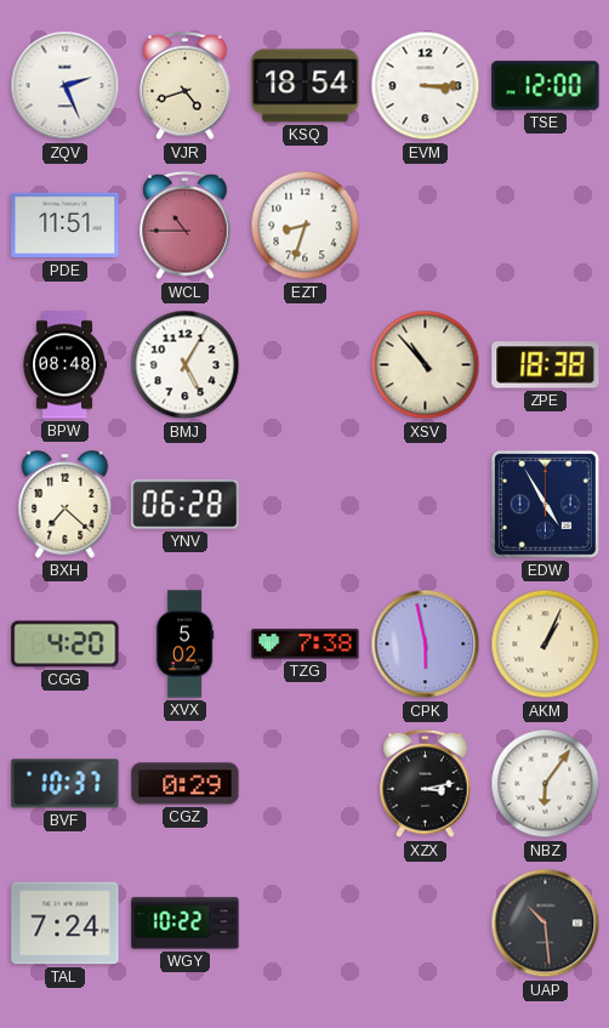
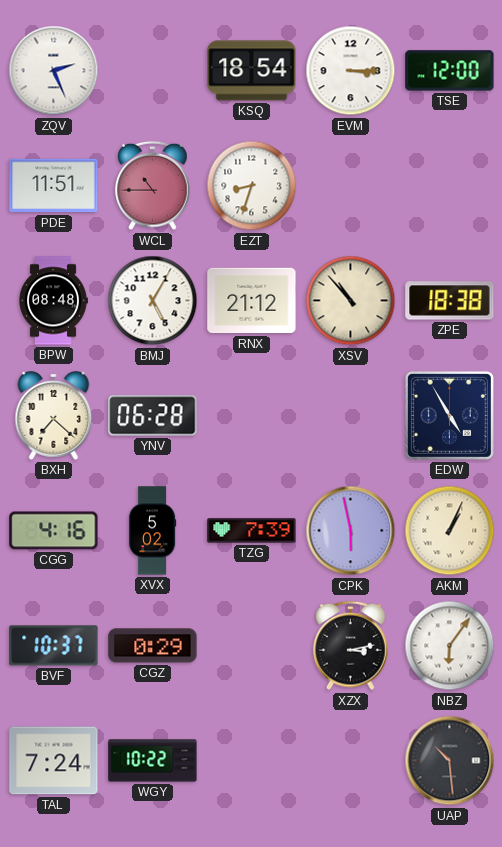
VJR: 4:42 -> none (186, 86)
RNX: none -> 21:12 (252, 301)
CGG: 4:20 -> 4:16 (54, 531)
TZG: 7:38 -> 7:39 (252, 531)
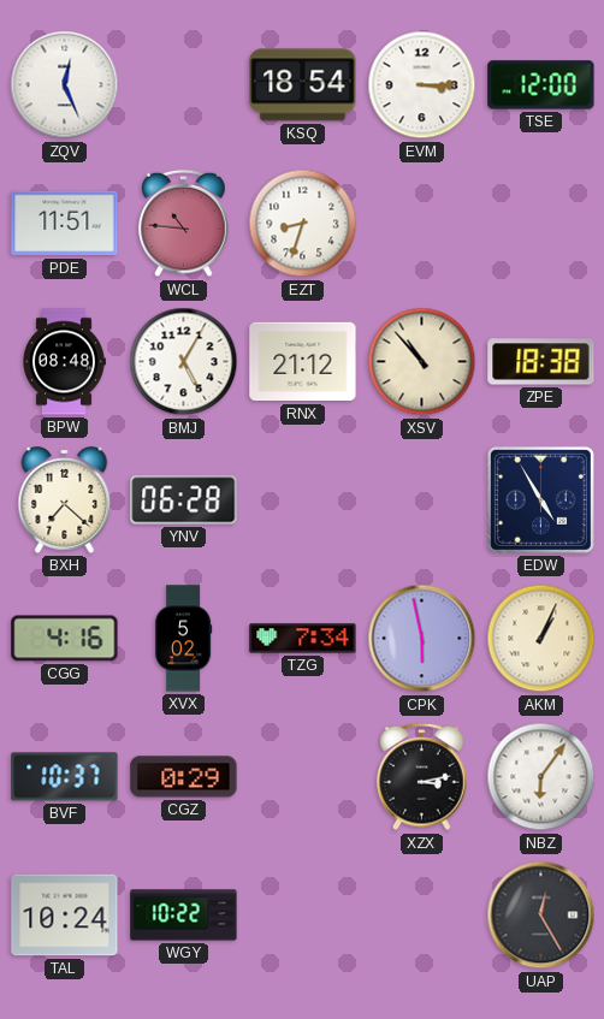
ZQV: 2:26 -> 12:26 (65, 85)
WCL: 10:45 -> 10:46 (184, 224)
TZG: 7:39 -> 7:34 (303, 639)
TAL: 7:24 -> 10:24 (65, 916)
UAP: 10:29 -> 12:25 (541, 916)
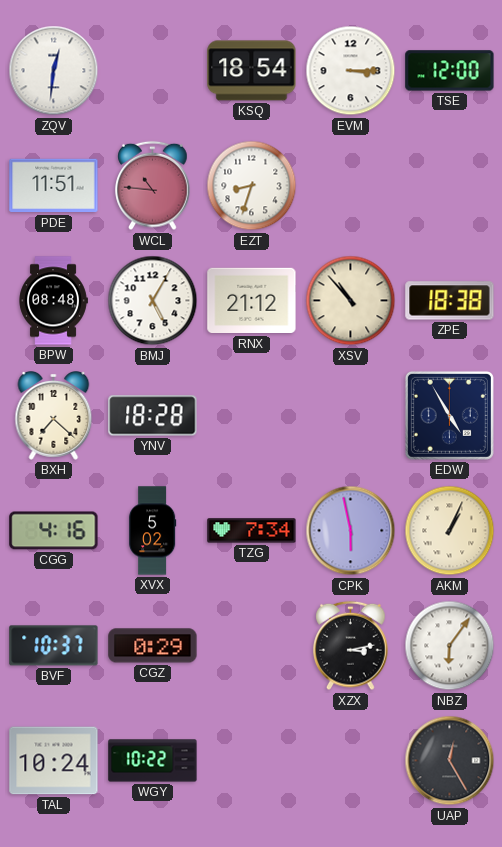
ZQV: 12:26 -> 12:31 (54, 71)
YNV: 06:28 -> 18:28 (153, 416)
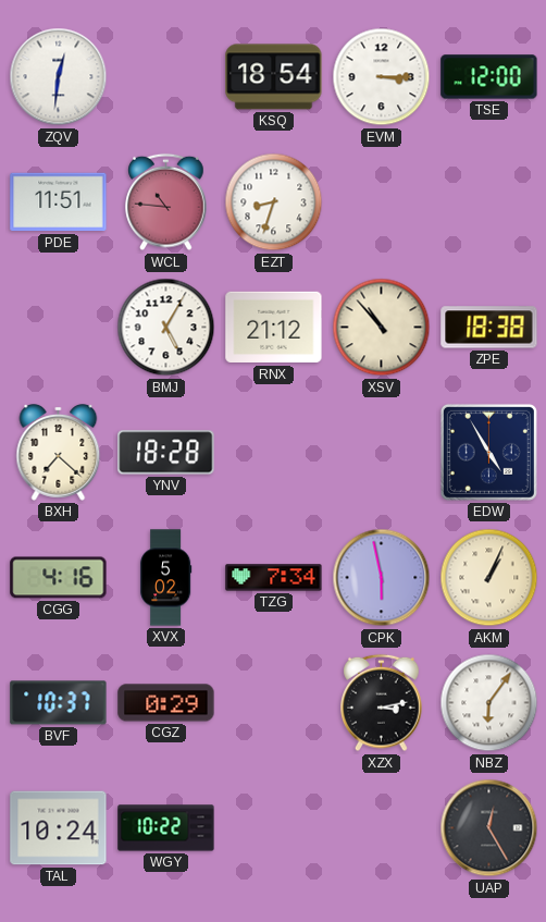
BPW: 08:48 -> none (53, 301)
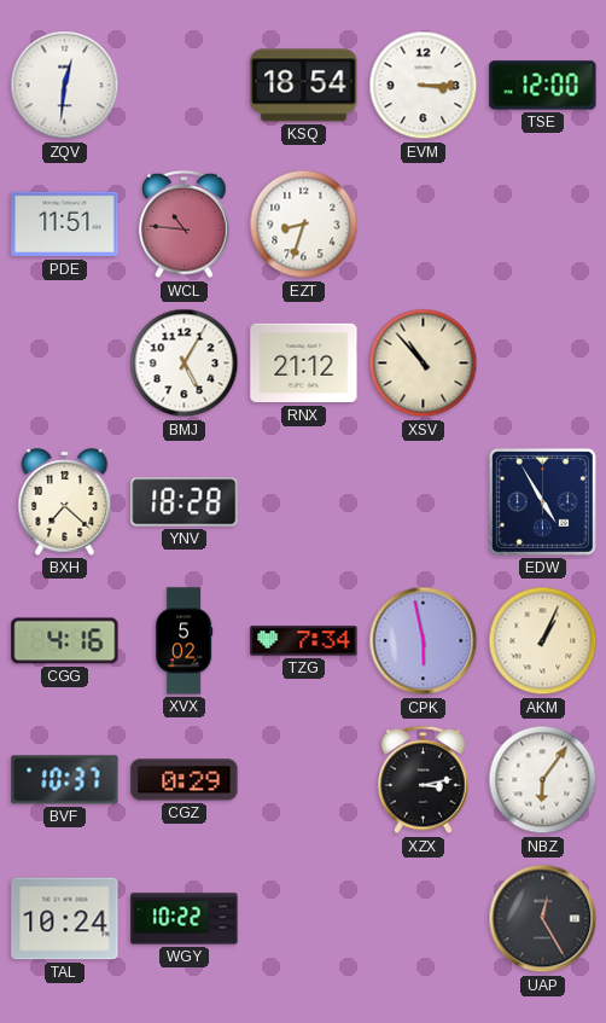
ZPE: 18:38 -> none (489, 328)
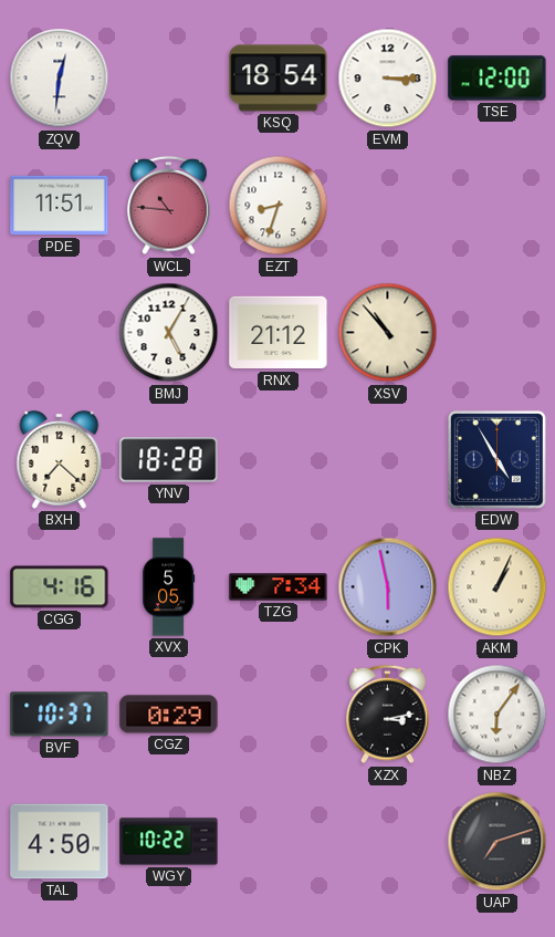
XVX: 5:02 -> 5:05 (168, 587)
TAL: 10:24 -> 4:50 (60, 842)
UAP: 12:25 -> 7:12 (498, 842)
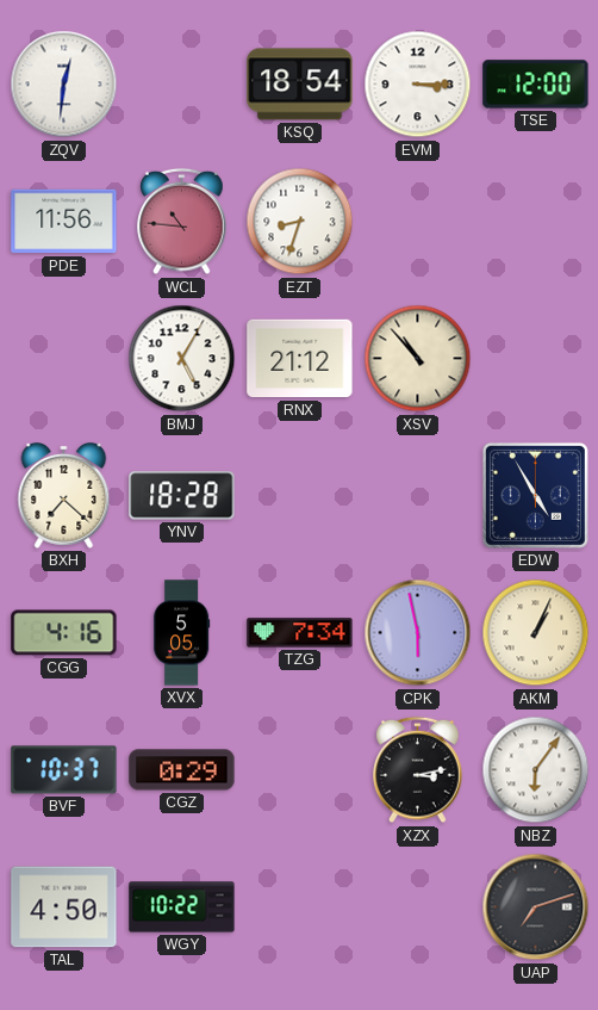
PDE: 11:51 -> 11:56 (64, 222)
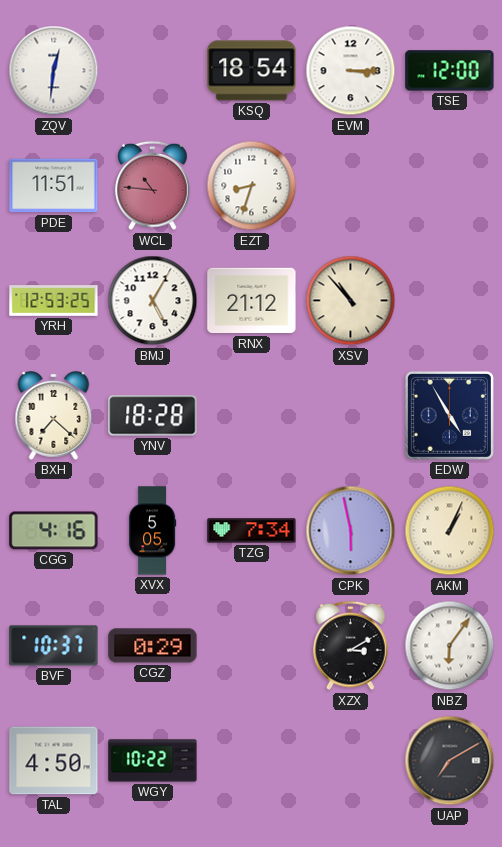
PDE: 11:56 -> 11:51 (54, 186)
YRH: none -> 12:53 (54, 301)
XZX: 3:13 -> 3:10 (351, 646)
UAP: 7:12 -> 7:10 (450, 761)
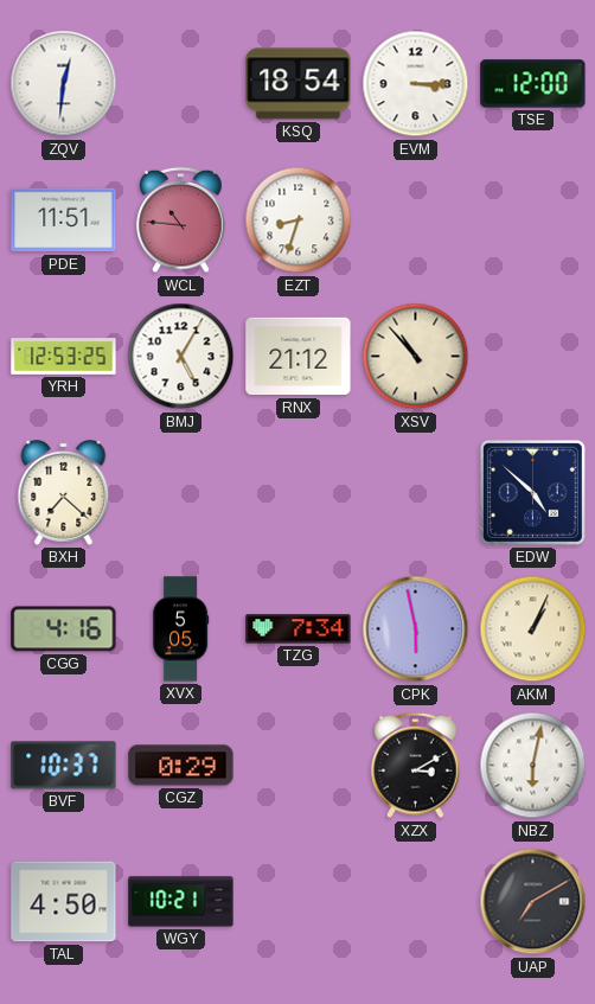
YNV: 18:28 -> none (153, 416)
EDW: 4:55 -> 4:52 (532, 492)
NBZ: 6:06 -> 6:02 (533, 766)
WGY: 10:22 -> 10:21 (181, 902)
